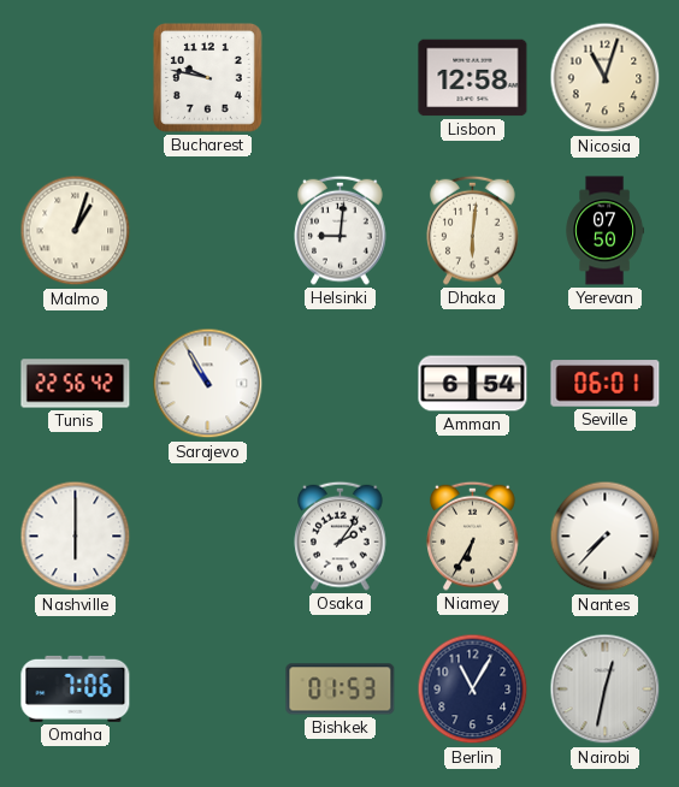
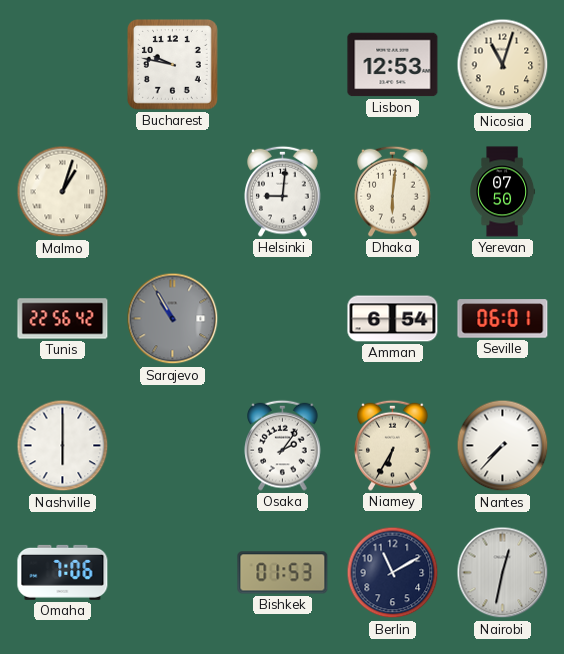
Lisbon: 12:58 -> 12:53 (393, 65)
Sarajevo dial: white -> grey (173, 319)
Berlin: 11:05 -> 11:10 (393, 573)
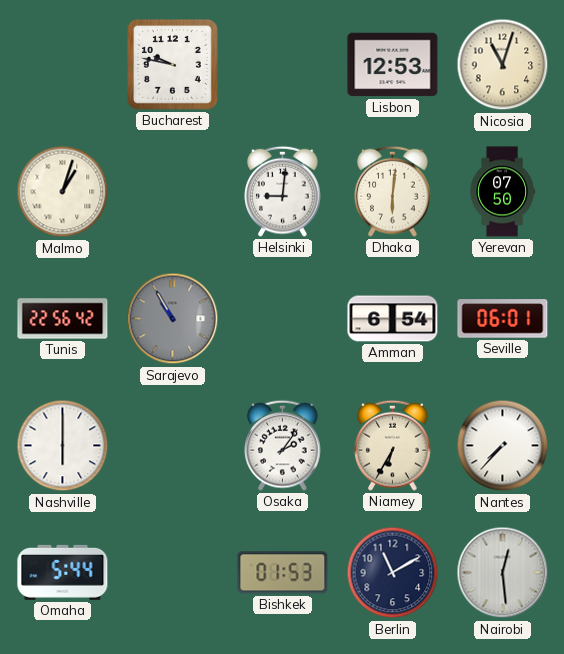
Omaha: 7:06 -> 5:44 (63, 572)
Nairobi: 12:32 -> 12:29 (503, 573)
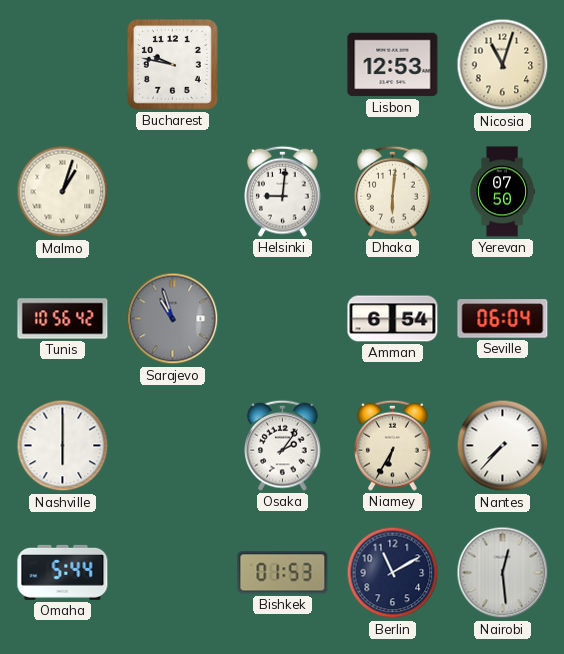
Tunis: 22:56 -> 10:56 (63, 319)
Sarajevo: 10:55 -> 10:57 (173, 319)
Seville: 06:01 -> 06:04 (503, 319)
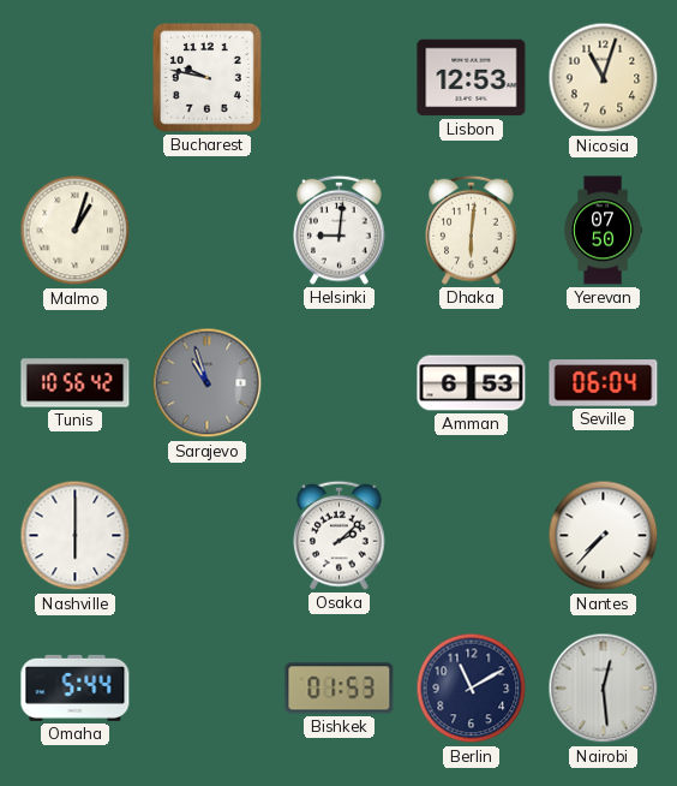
Amman: 6:54 -> 6:53 (472, 383)
Osaka: 2:06 -> 2:08 (340, 535)
Niamey: 6:35 -> none (393, 445)
